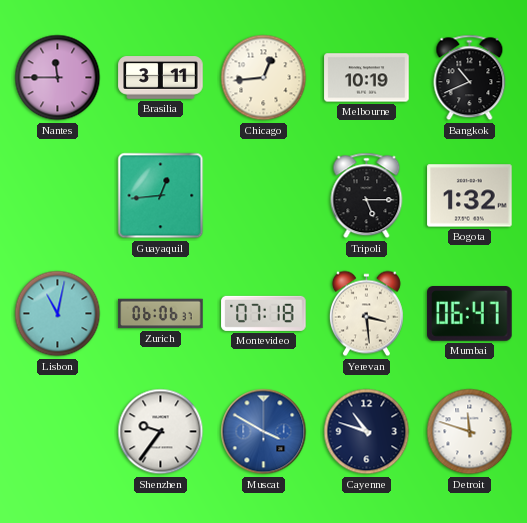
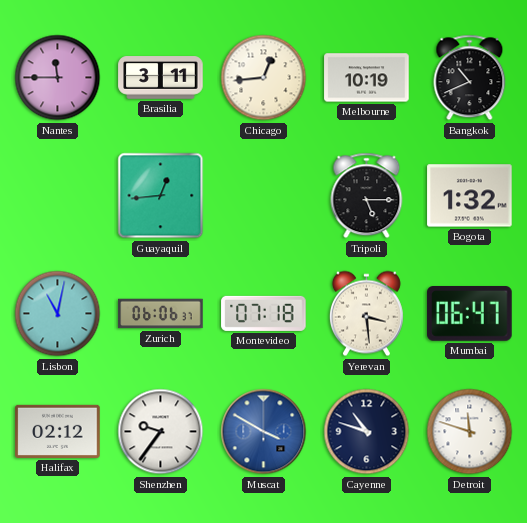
Halifax: none -> 02:12 (58, 431)
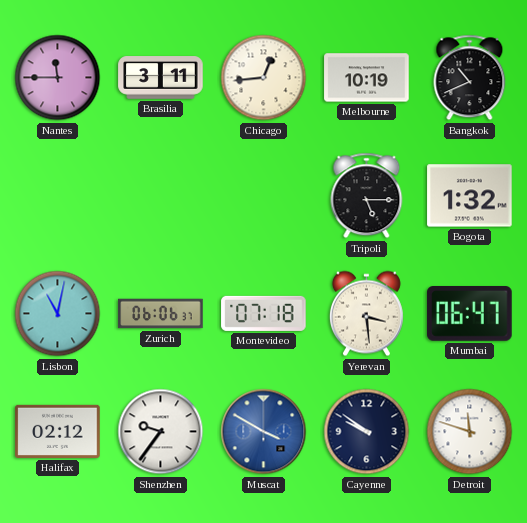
Guayaquil: 12:44 -> none (161, 196)
Cayenne: 10:48 -> 9:51 (367, 432)
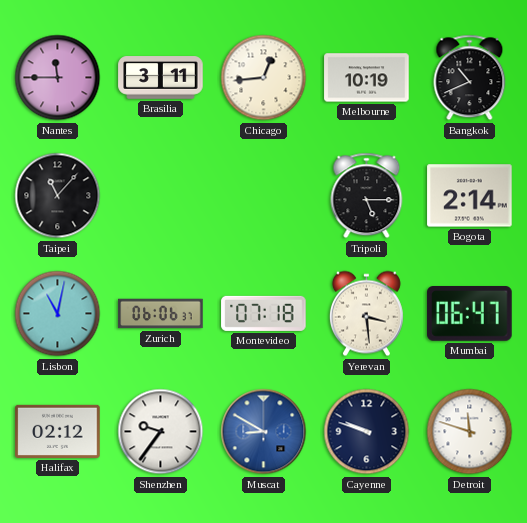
Taipei: none -> 11:07 (58, 196)
Bogota: 1:32 -> 2:14 (470, 196)
Muscat: 3:50 -> 8:50 (264, 432)
Cayenne: 9:51 -> 9:48 (367, 432)
